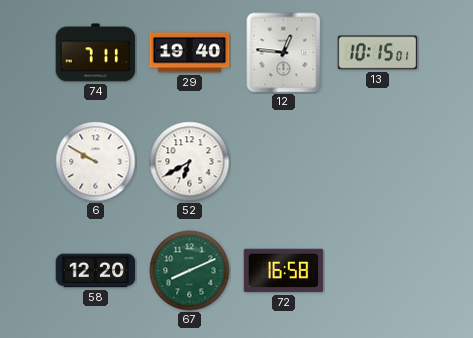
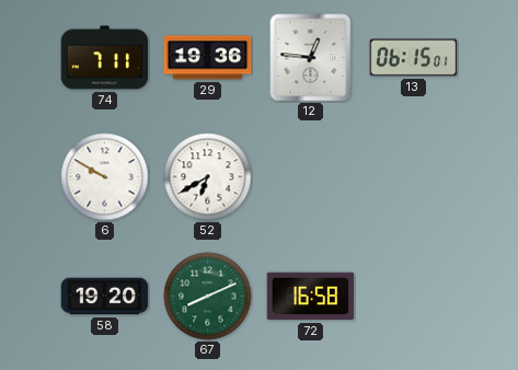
29: 19:40 -> 19:36 (208, 58)
13: 10:15 -> 06:15 (414, 58)
58: 12:20 -> 19:20 (105, 297)
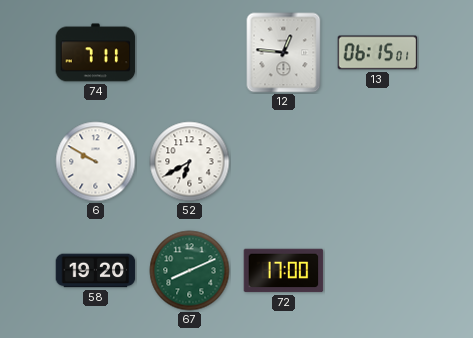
29: 19:36 -> none (208, 58)
72: 16:58 -> 17:00 (284, 271)
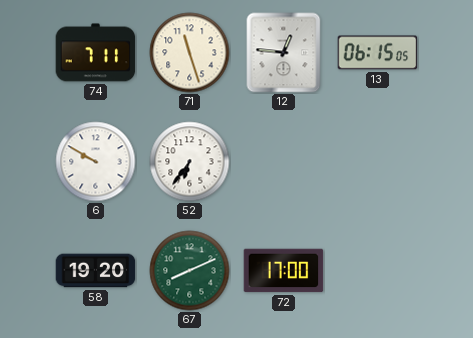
71: none -> 11:27 (190, 53)
13: 06:15:01 -> 06:15:05 (378, 53)
52: 6:40 -> 6:36 (190, 162)
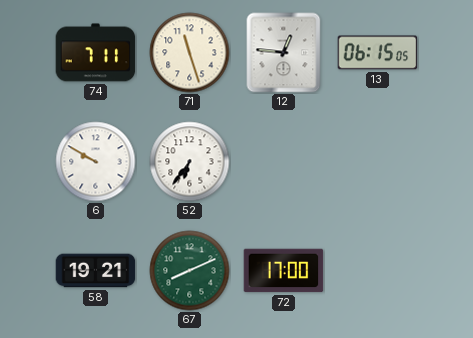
58: 19:20 -> 19:21 (96, 271)
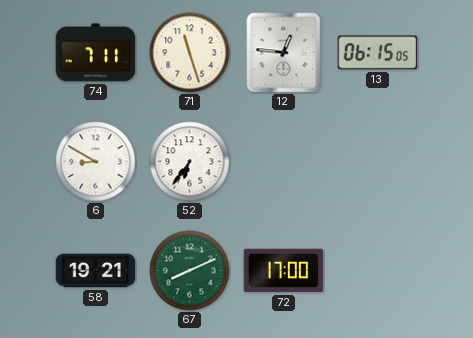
6: 9:50 -> 8:50 (96, 162)
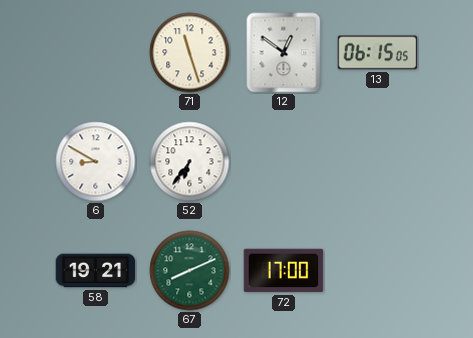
74: 7:11 -> none (96, 53)
12: 12:46 -> 12:51 (284, 53)
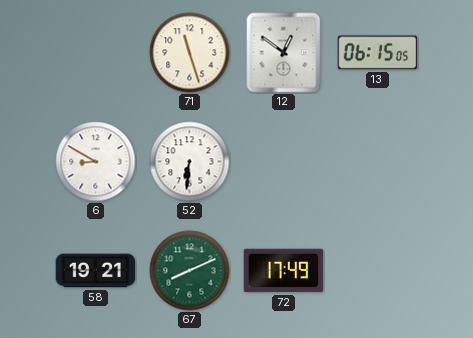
52: 6:36 -> 6:31 (190, 162)
72: 17:00 -> 17:49 (284, 271)
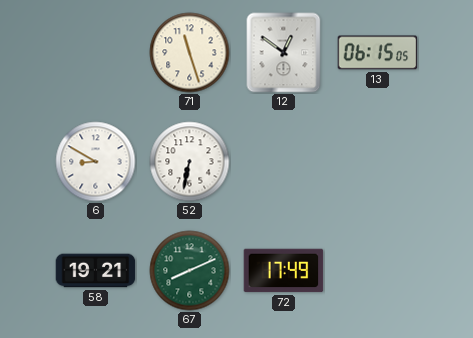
52: 6:31 -> 6:32 (190, 162)
